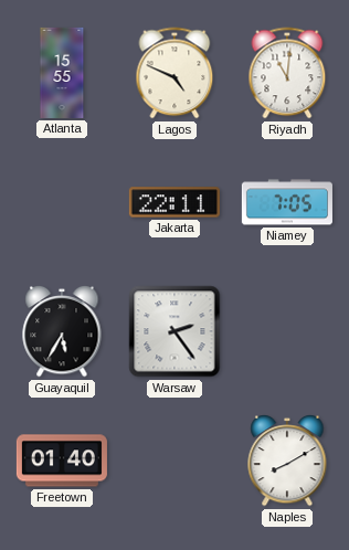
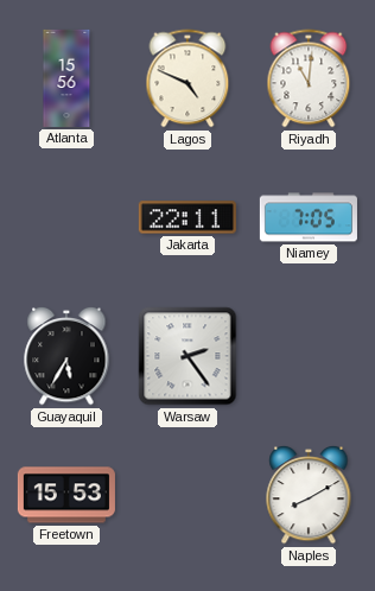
Atlanta: 15:55 -> 15:56 (66, 78)
Freetown: 01:40 -> 15:53 (66, 495)
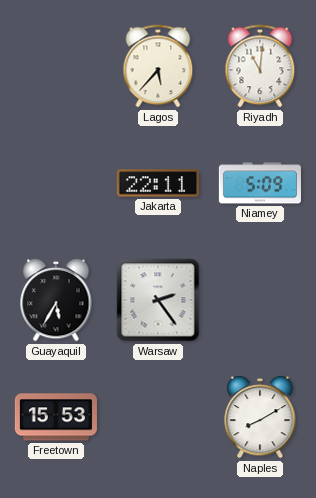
Atlanta: 15:56 -> none (66, 78)
Lagos: 4:49 -> 5:37 (158, 66)
Niamey: 7:05 -> 5:09 (260, 183)
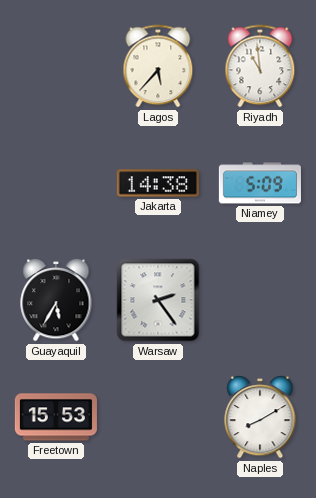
Riyadh: 11:01 -> 10:59 (260, 66)
Jakarta: 22:11 -> 14:38 (158, 183)
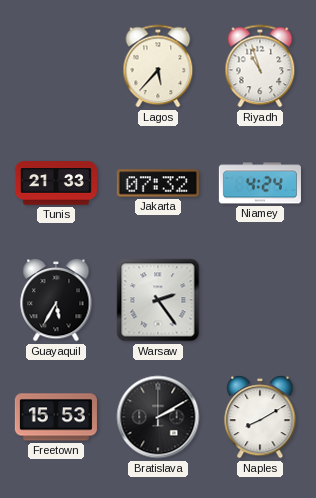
Riyadh: 10:59 -> 10:57 (260, 66)
Tunis: none -> 21:33 (56, 183)
Jakarta: 14:38 -> 07:32 (158, 183)
Niamey: 5:09 -> 4:24 (260, 183)
Bratislava: none -> 2:10 (158, 417)
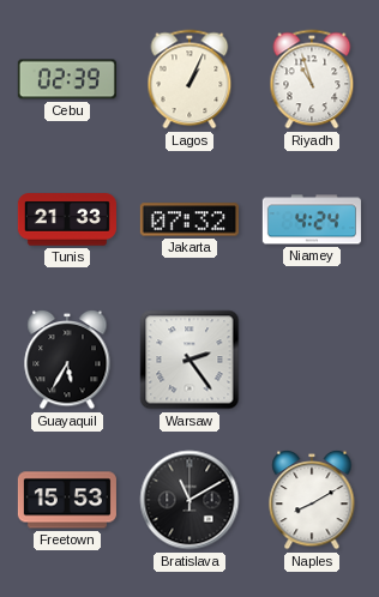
Cebu: none -> 02:39 (67, 79)
Lagos: 5:37 -> 1:04 (189, 79)
Bratislava: 2:10 -> 11:10 (189, 500)
